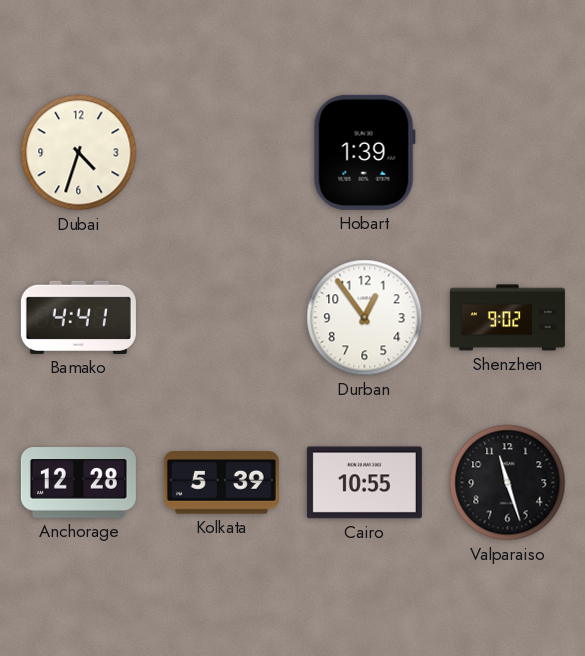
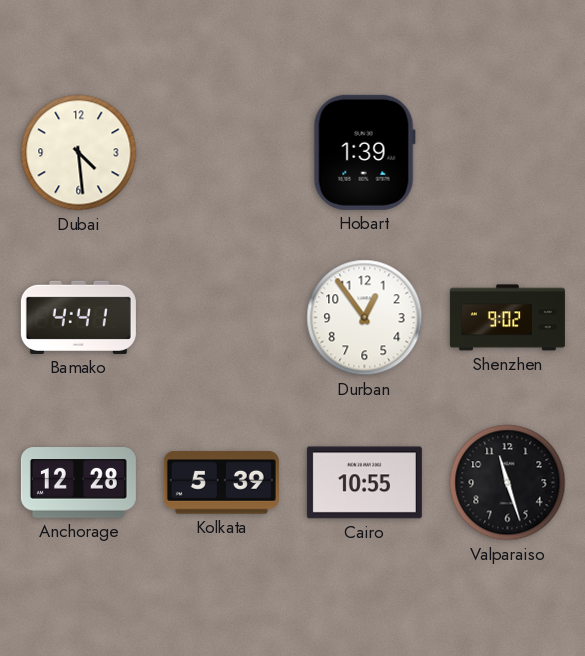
Dubai: 4:33 -> 4:29 (79, 153)
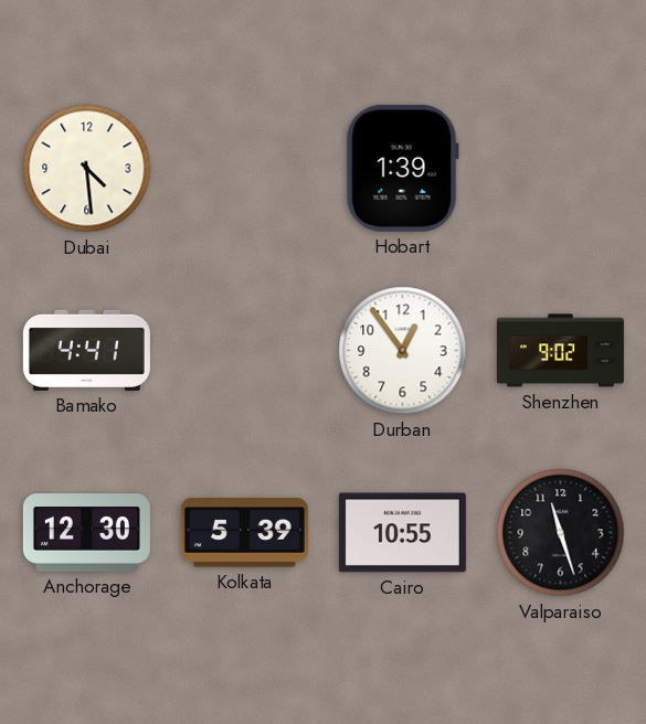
Anchorage: 12:28 -> 12:30 (86, 533)
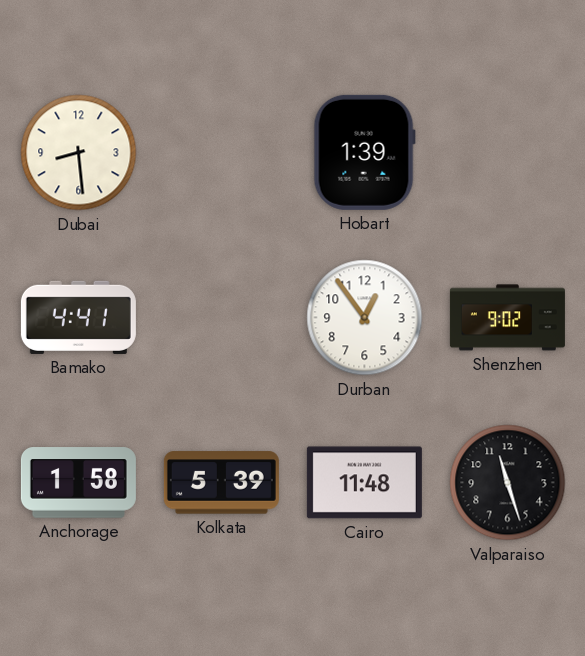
Dubai: 4:29 -> 8:29 (79, 153)
Anchorage: 12:30 -> 1:58 (78, 483)
Cairo: 10:55 -> 11:48 (364, 483)
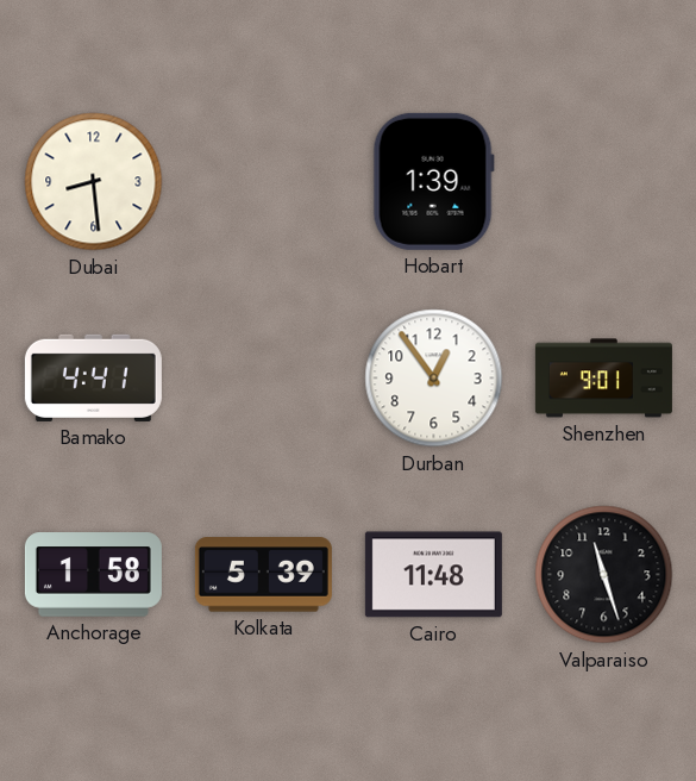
Shenzhen: 9:02 -> 9:01 (603, 379)
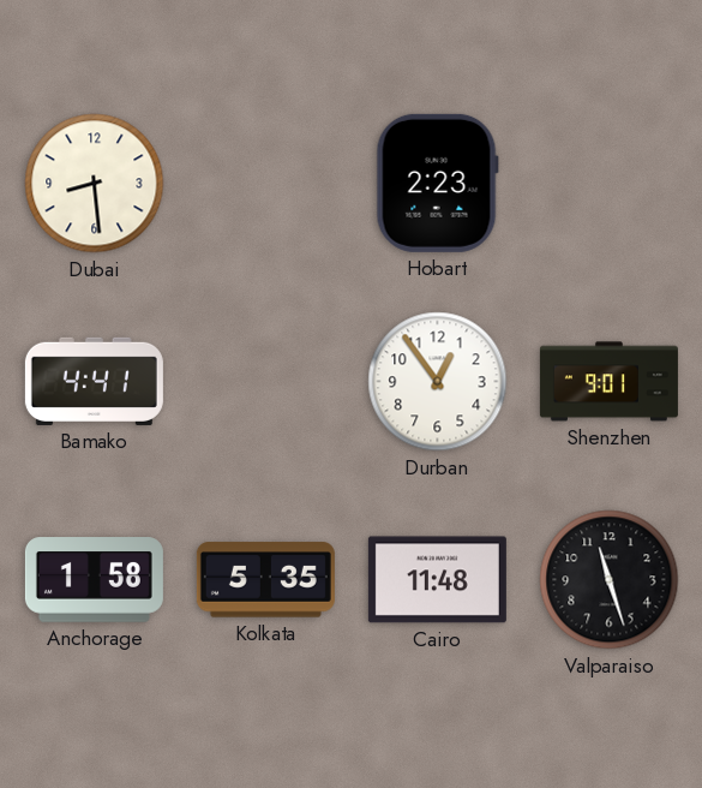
Hobart: 1:39 -> 2:23 (437, 183)
Kolkata: 5:39 -> 5:35 (265, 580)
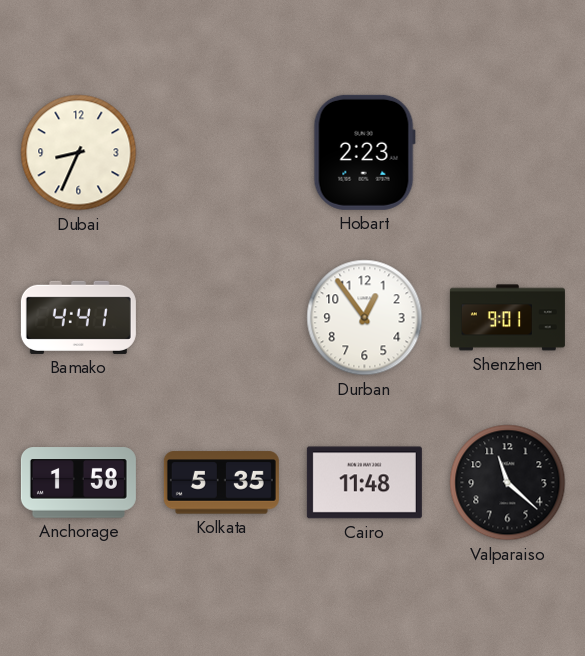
Dubai: 8:29 -> 8:34 (79, 153)
Valparaiso: 11:27 -> 11:22 (508, 483)
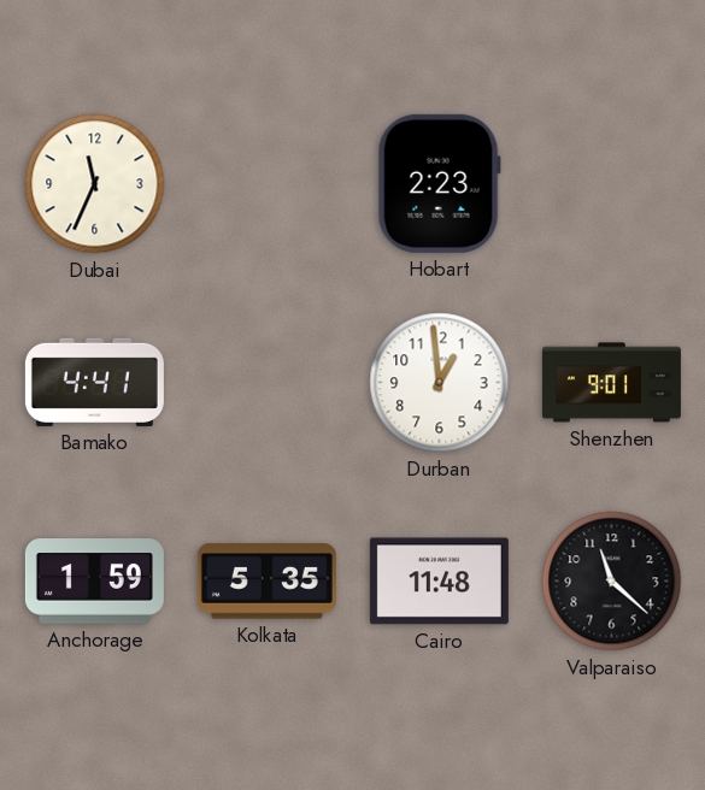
Dubai: 8:34 -> 11:34 (95, 184)
Durban: 12:54 -> 12:59 (440, 383)
Anchorage: 1:58 -> 1:59 (94, 582)
